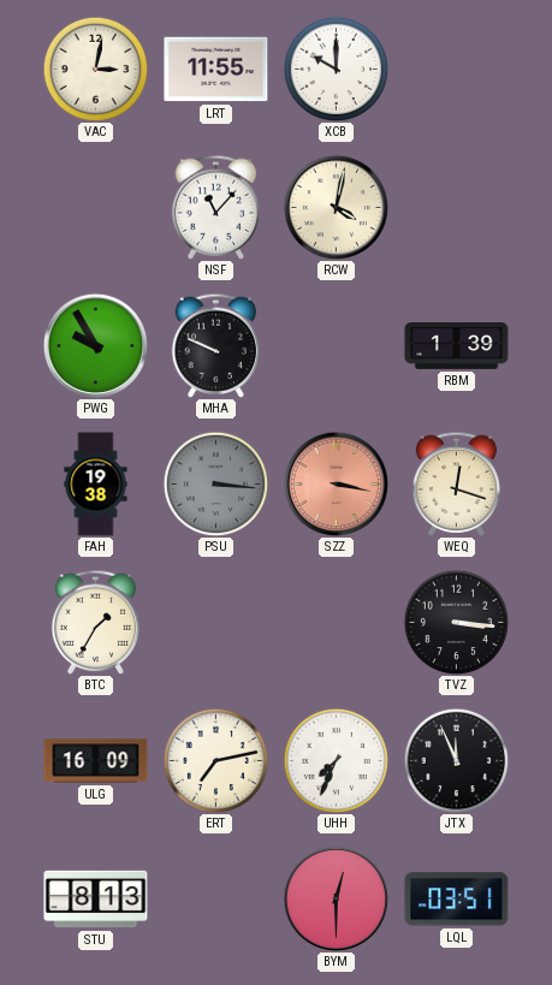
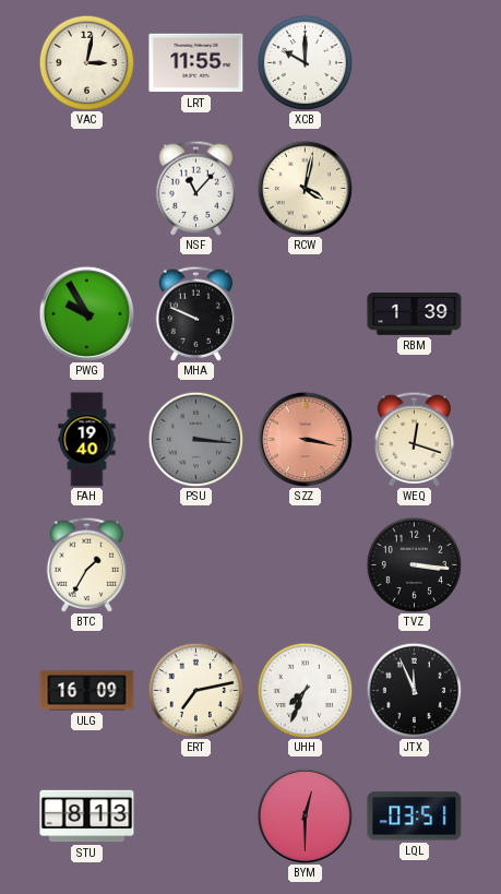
FAH: 19:38 -> 19:40 (87, 440)
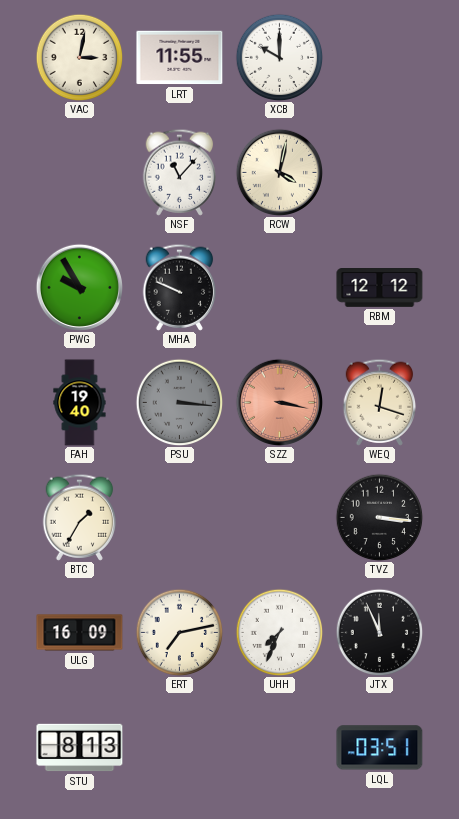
RBM: 1:39 -> 12:12 (380, 288)
BYM: 12:30 -> none (305, 815)
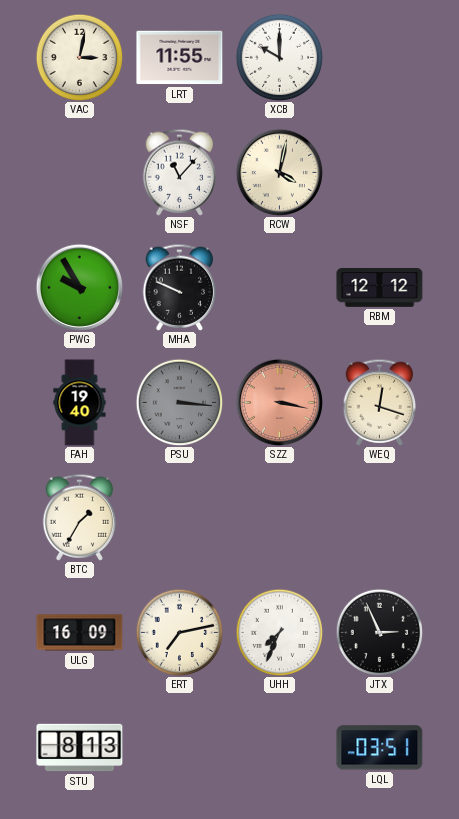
TVZ: 3:16 -> none (379, 517)
JTX: 11:56 -> 2:56 (379, 632)
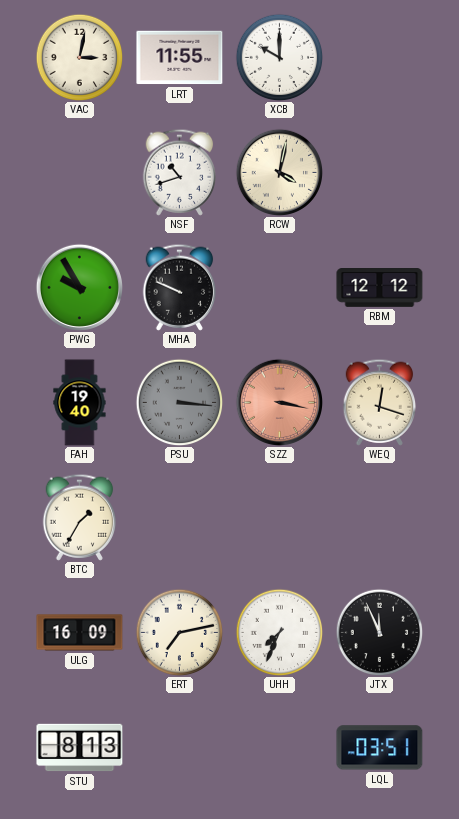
NSF: 11:07 -> 10:42 (180, 172)
JTX: 2:56 -> 11:56 (379, 632)
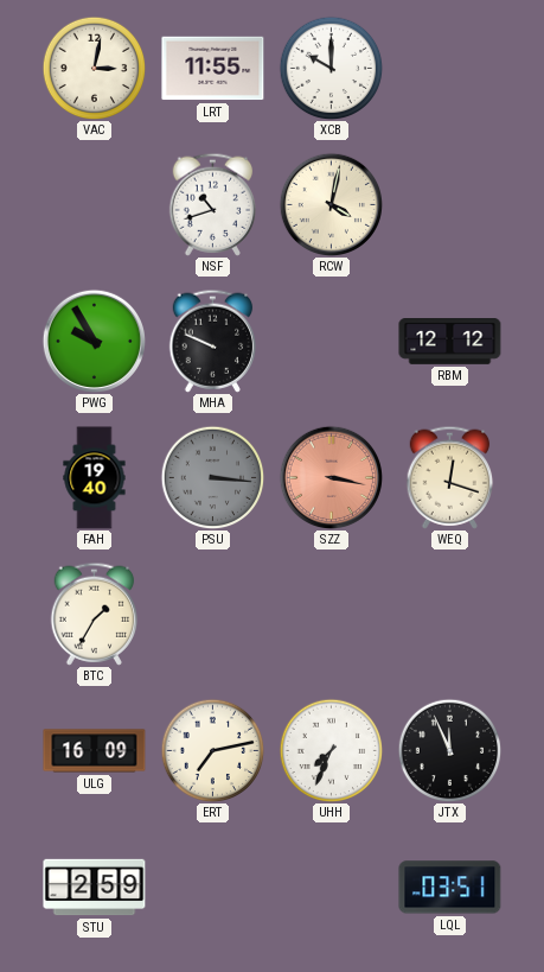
STU: 8:13 -> 2:59 (95, 888)
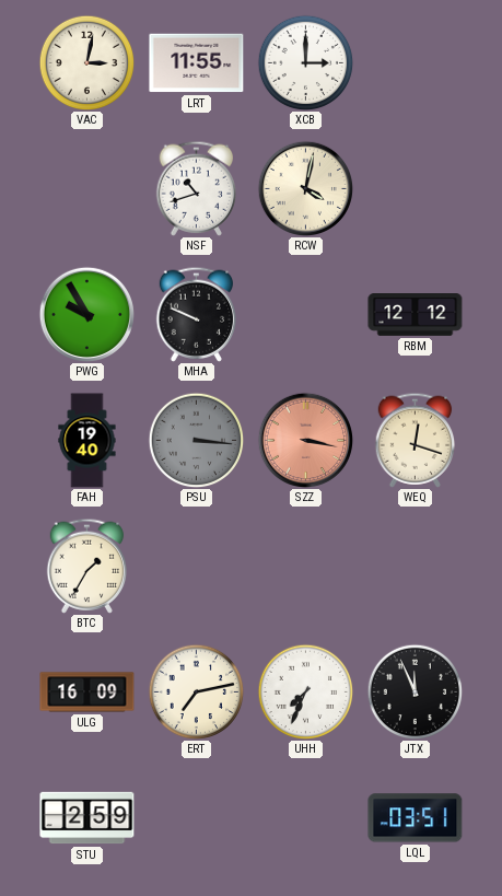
XCB: 10:00 -> 3:00 (305, 62)
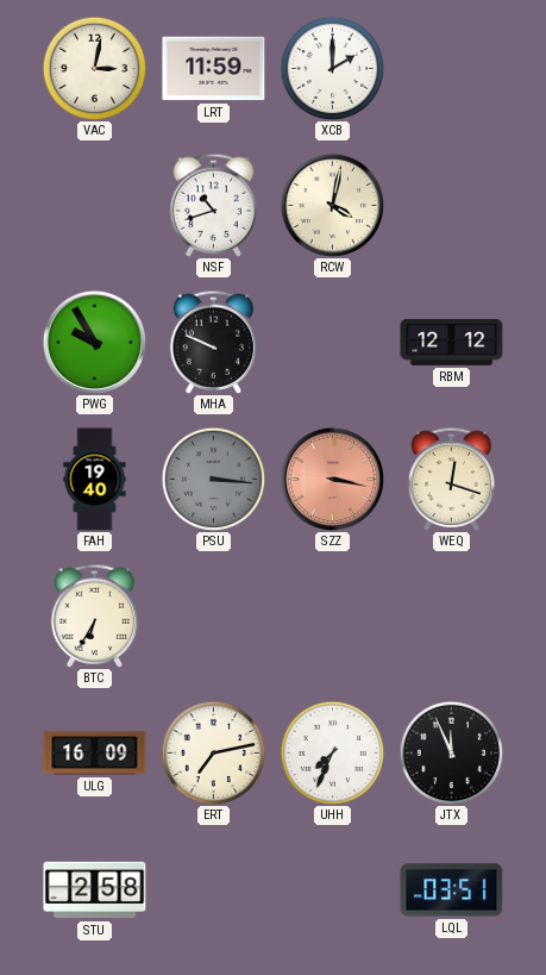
LRT: 11:55 -> 11:59 (214, 69)
XCB: 3:00 -> 2:00 (332, 68)
BTC: 1:35 -> 6:35 (95, 615)
STU: 2:59 -> 2:58 (95, 890)
